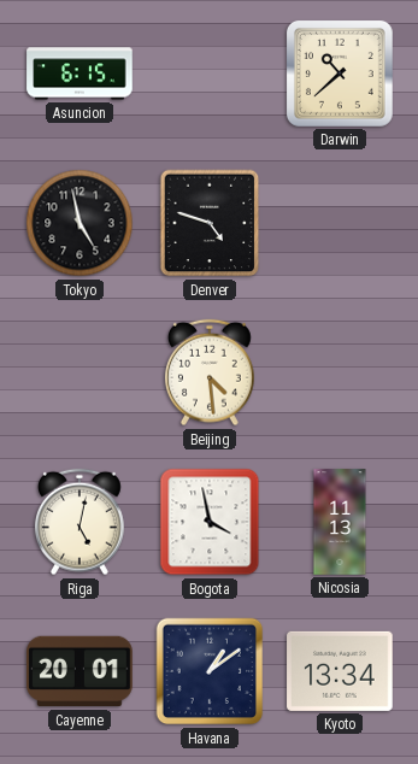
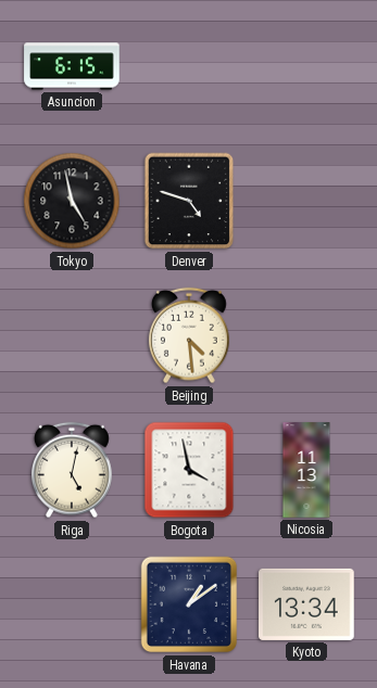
Darwin: 10:38 -> none (340, 74)
Cayenne: 20:01 -> none (80, 671)
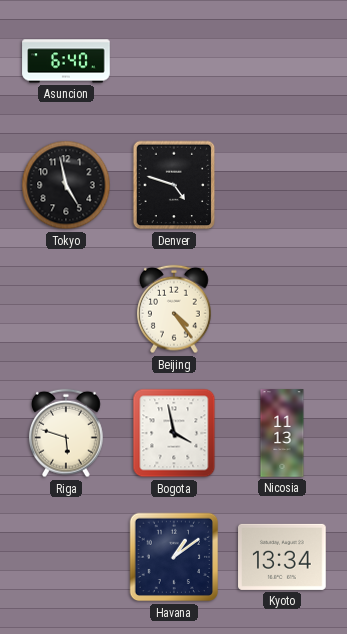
Asuncion: 6:15 -> 6:40 (66, 61)
Beijing: 4:29 -> 4:24 (174, 309)
Riga: 5:02 -> 5:48 (66, 433)
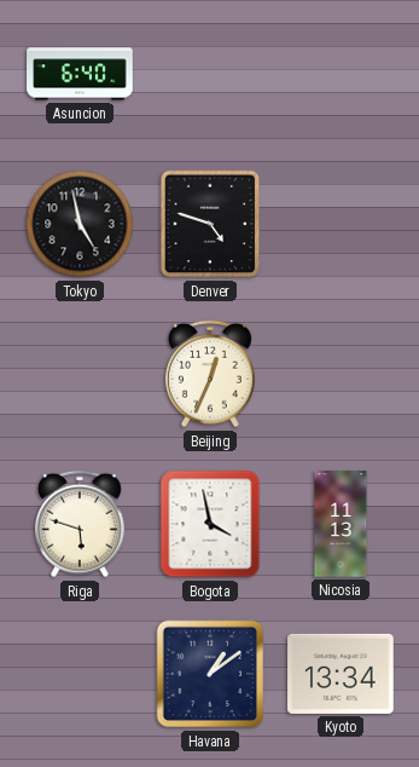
Beijing: 4:24 -> 12:34 (210, 374)
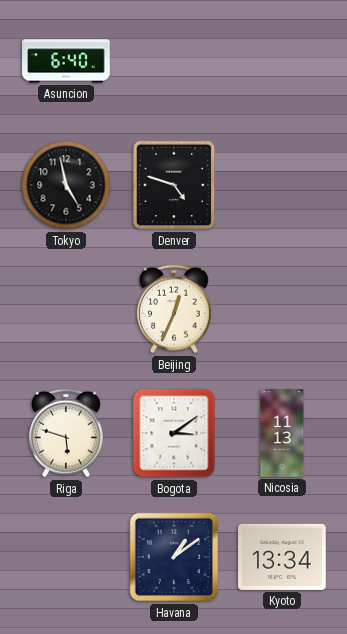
Bogota: 3:58 -> 3:09 (174, 433)
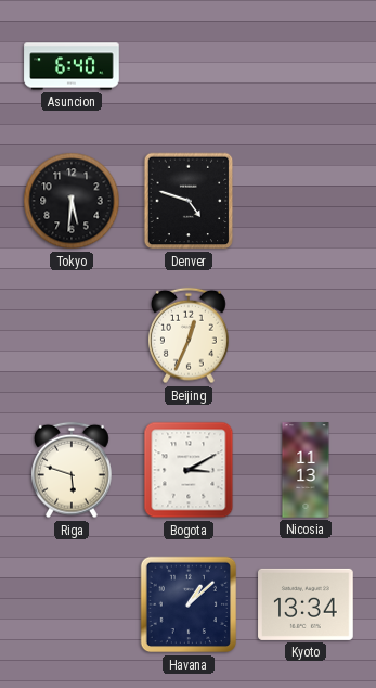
Tokyo: 4:58 -> 5:31 (72, 201)
Bogota: 3:09 -> 3:10 (189, 470)
Havana: 1:09 -> 1:08 (189, 604)
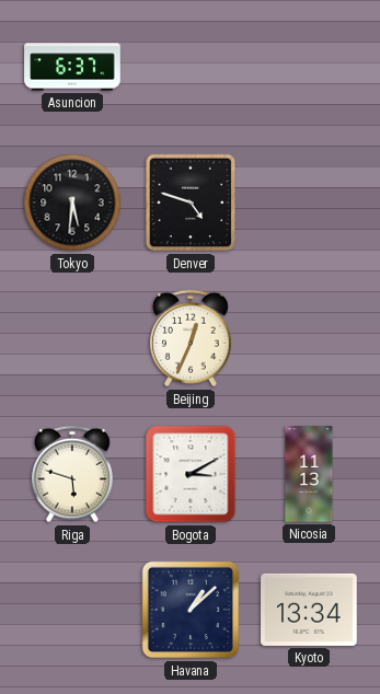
Asuncion: 6:40 -> 6:37 (72, 67)
